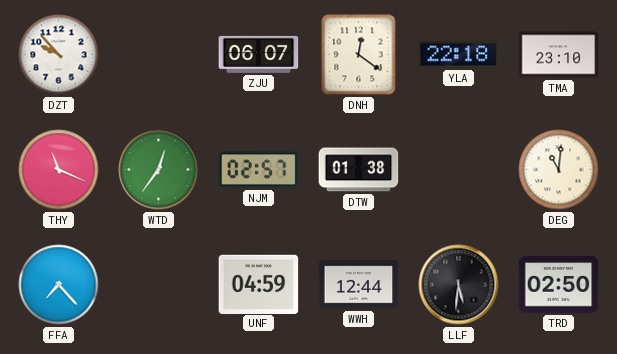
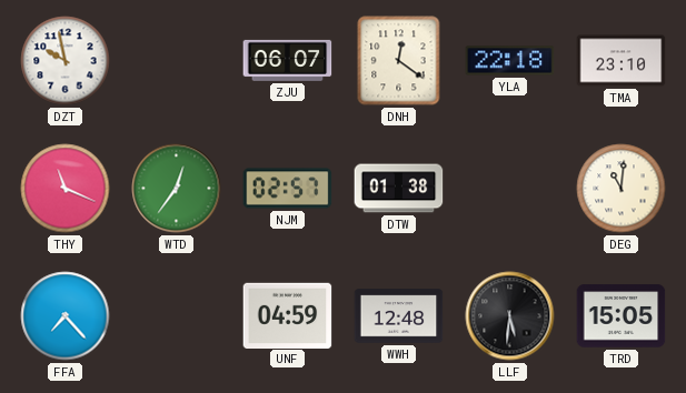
DZT: 9:53 -> 9:58 (66, 61)
WWH: 12:44 -> 12:48 (399, 316)
TRD: 02:50 -> 15:05 (622, 316)
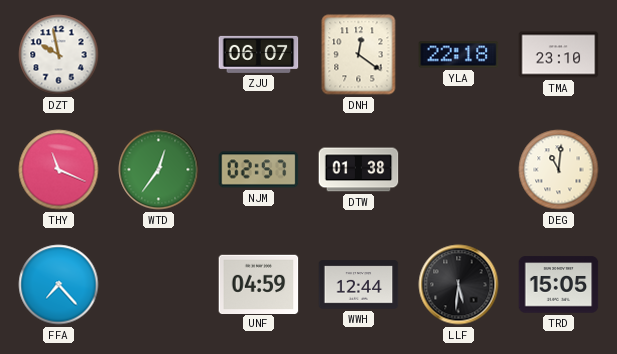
WWH: 12:48 -> 12:44 (359, 285)
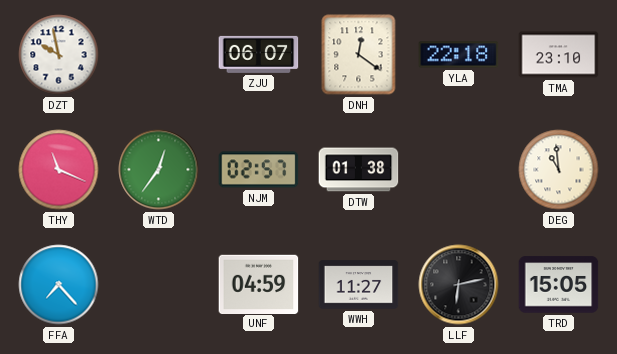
DEG: 11:01 -> 10:59 (559, 170)
WWH: 12:44 -> 11:27 (359, 285)
LLF: 5:31 -> 6:13 (459, 285)
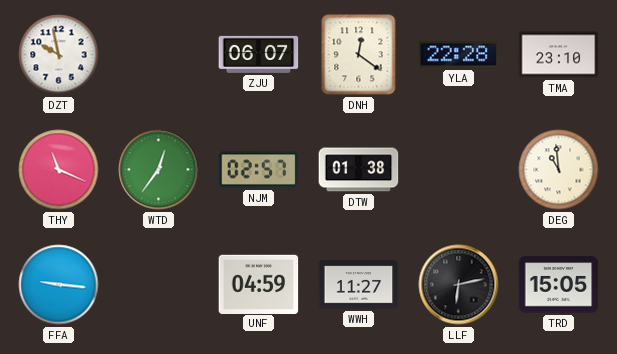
YLA: 22:18 -> 22:28 (459, 55)
FFA: 7:23 -> 9:16 (59, 285)
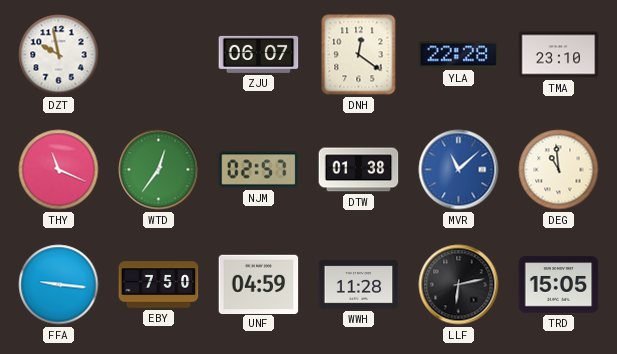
MVR: none -> 11:08 (459, 170)
EBY: none -> 7:50 (159, 285)
WWH: 11:27 -> 11:28 (359, 285)
